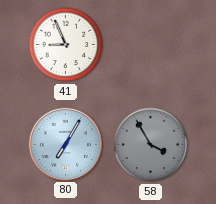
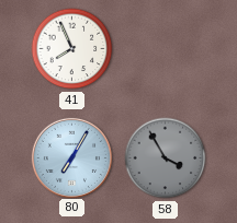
41: 8:56 -> 7:56 (72, 49)
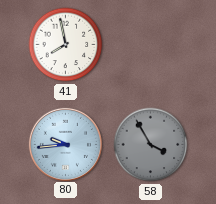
41: 7:56 -> 7:58 (66, 45)
80: 7:05 -> 9:44 (65, 144)
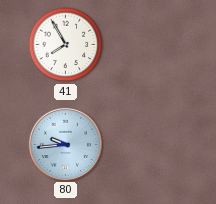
41: 7:58 -> 7:55 (66, 45)
58: 3:55 -> none (151, 145)
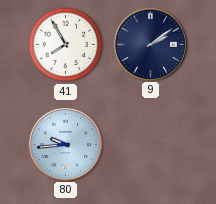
9: none -> 2:09 (150, 44)
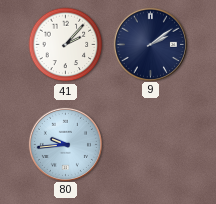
41: 7:55 -> 2:07 (66, 45)
